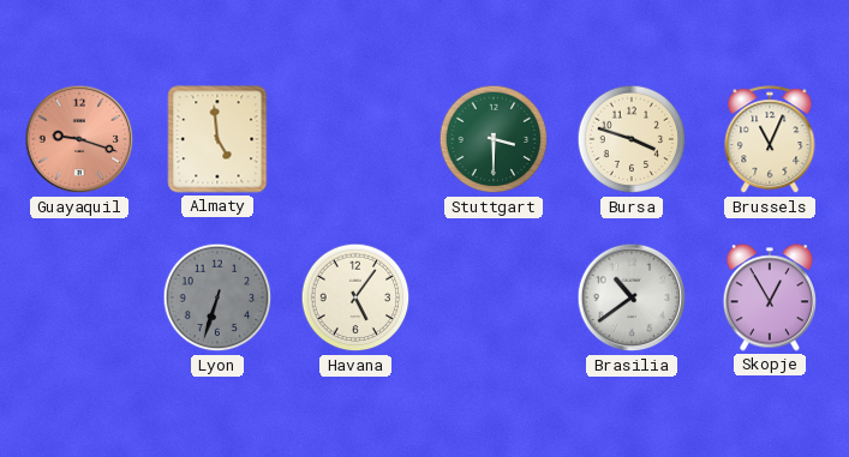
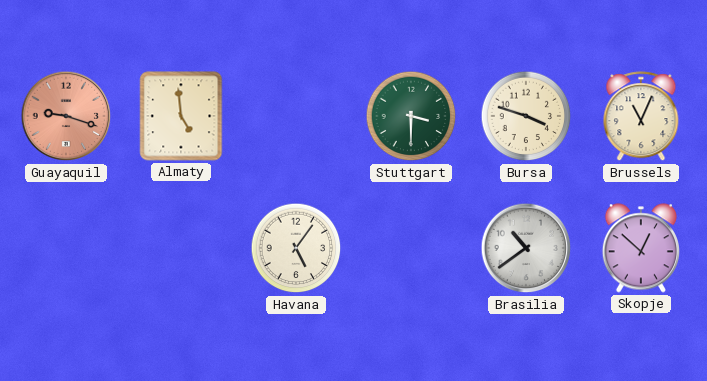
Lyon: 6:33 -> none (217, 297)
Skopje: 12:55 -> 12:52 (641, 248)
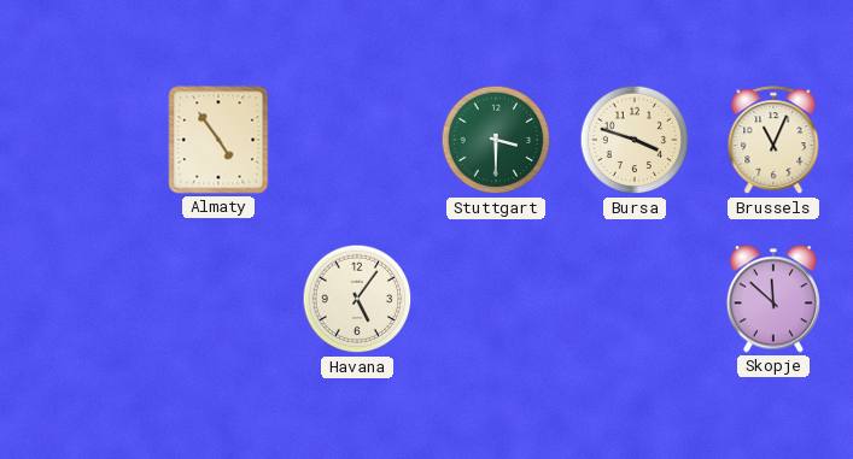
Guayaquil: 9:18 -> none (66, 116)
Almaty: 4:59 -> 4:54 (218, 140)
Brasilia: 10:39 -> none (526, 248)
Skopje: 12:52 -> 11:52 (773, 299)
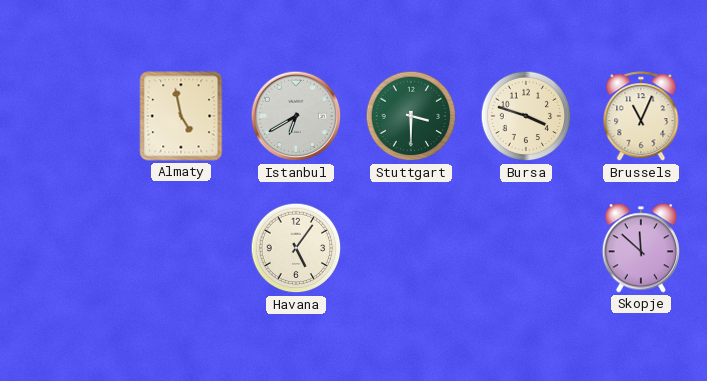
Almaty: 4:54 -> 4:58 (181, 116)
Istanbul: none -> 6:40 (296, 116)
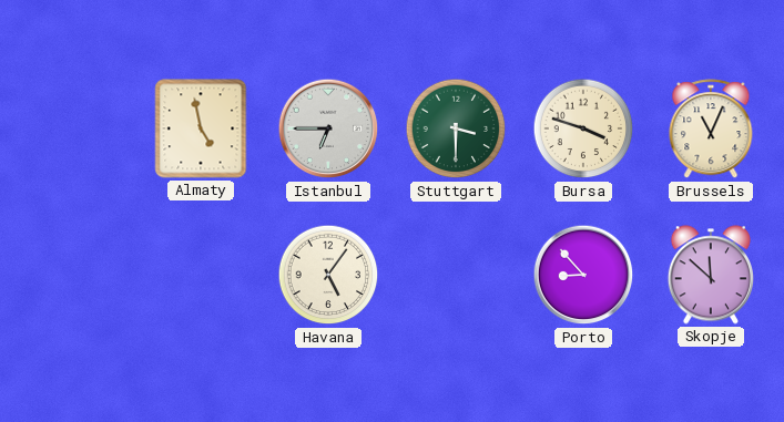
Istanbul: 6:40 -> 6:45 (328, 128)
Porto: none -> 8:53 (583, 275)
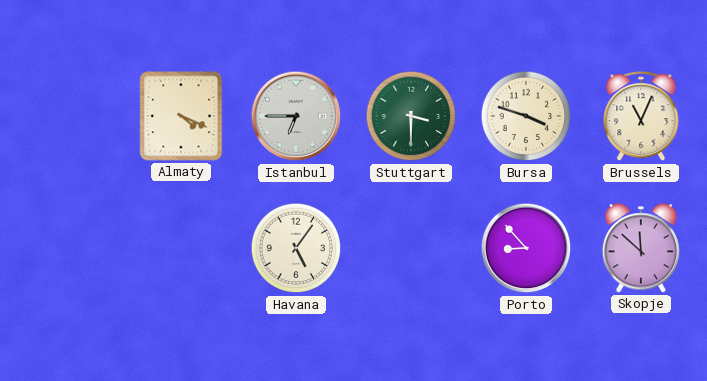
Almaty: 4:58 -> 4:19 (181, 116)
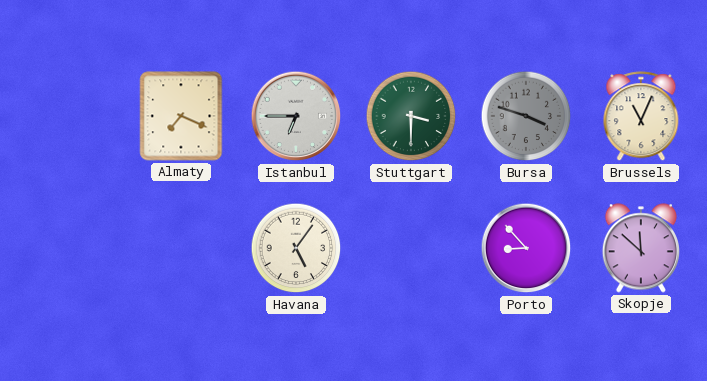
Almaty: 4:19 -> 7:19 (181, 116)
Bursa dial: cream -> grey (526, 116)
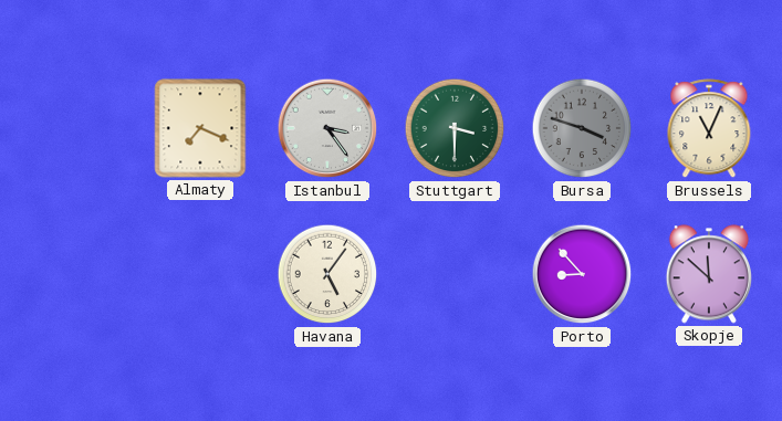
Istanbul: 6:45 -> 3:24 (327, 128)
